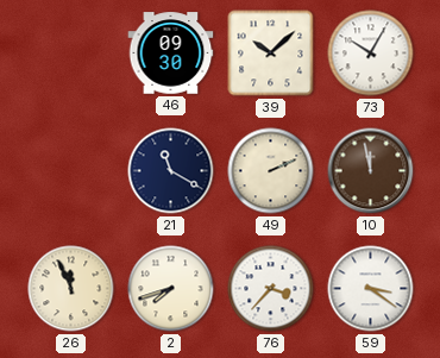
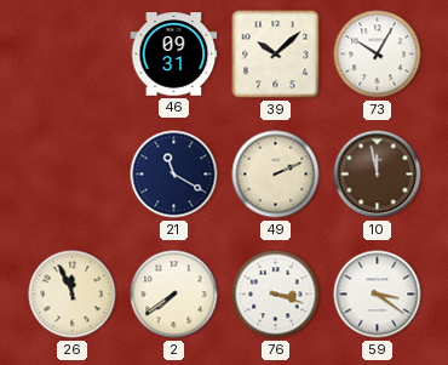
46: 09:30 -> 09:31 (174, 55)
2: 7:42 -> 7:39 (174, 295)
76: 3:37 -> 3:18 (276, 295)
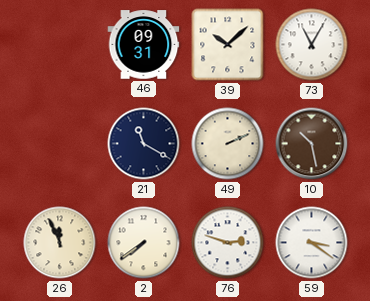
73: 10:05 -> 11:05 (312, 45)
10: 11:58 -> 10:28 (312, 144)
76: 3:18 -> 2:48 (228, 243)
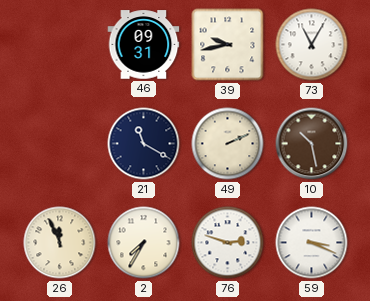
39: 10:08 -> 9:43 (228, 45)
2: 7:39 -> 7:35 (144, 243)
59: 3:21 -> 3:19 (312, 243)
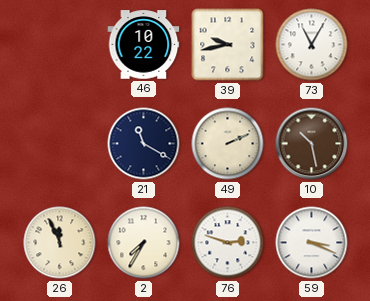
46: 09:31 -> 10:22 (144, 45)
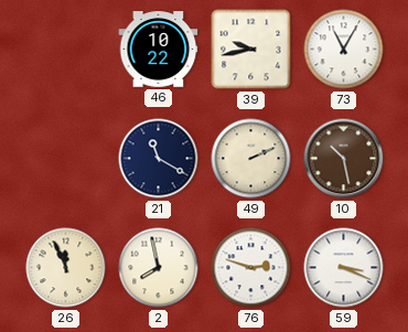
2: 7:35 -> 7:58 (159, 268)
